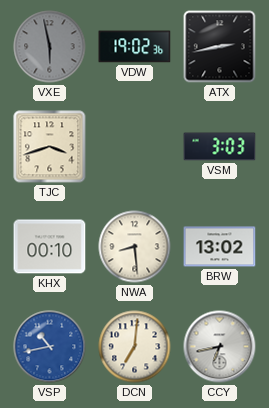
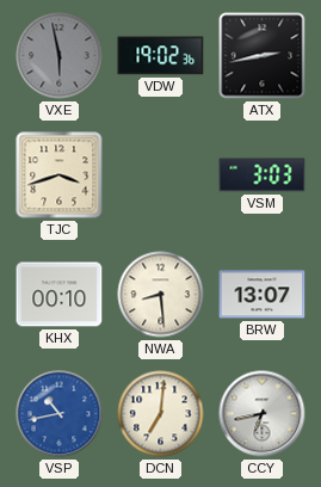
BRW: 13:02 -> 13:07 (263, 295)
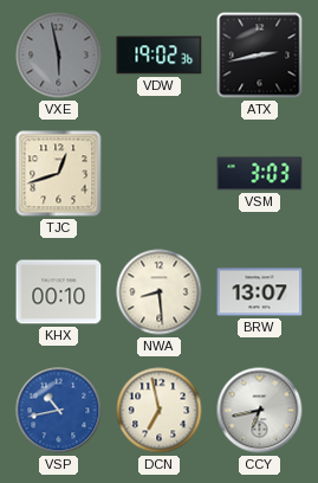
TJC: 3:42 -> 12:42 (59, 174)
DCN: 7:01 -> 6:58 (160, 411)
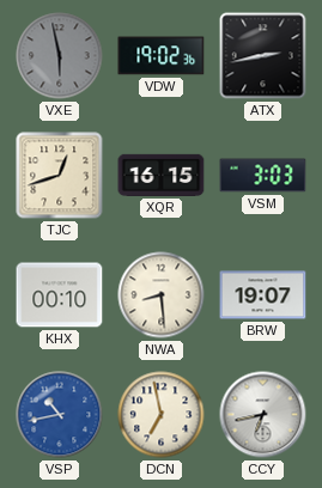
XQR: none -> 16:15 (162, 175)
BRW: 13:07 -> 19:07 (263, 295)
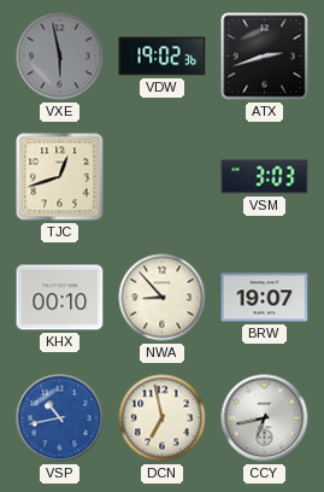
ATX: 2:43 -> 2:42 (265, 57)
XQR: 16:15 -> none (162, 175)
NWA: 8:29 -> 8:53 (163, 298)
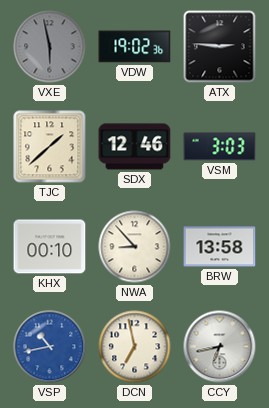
ATX: 2:42 -> 2:46 (220, 47)
TJC: 12:42 -> 1:38 (50, 147)
SDX: none -> 12:46 (135, 147)
BRW: 19:07 -> 13:58 (220, 247)
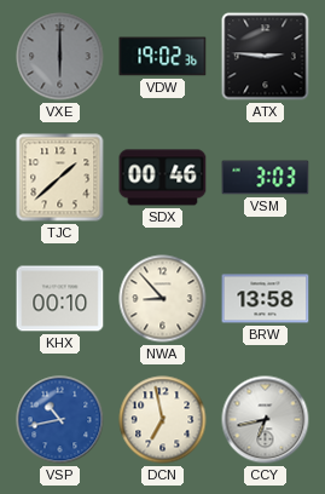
VXE: 5:58 -> 6:00 (60, 57)
SDX: 12:46 -> 00:46 (163, 178)
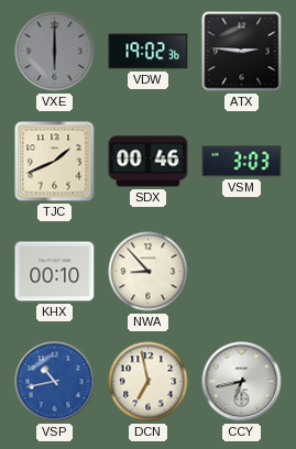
TJC: 1:38 -> 1:41 (55, 162)
BRW: 13:58 -> none (266, 299)
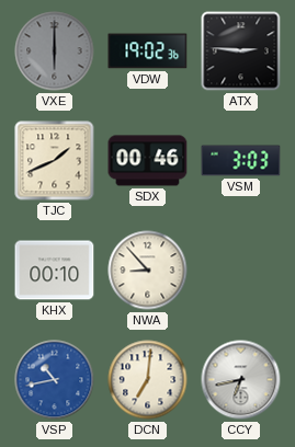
DCN: 6:58 -> 7:01 (148, 380)
